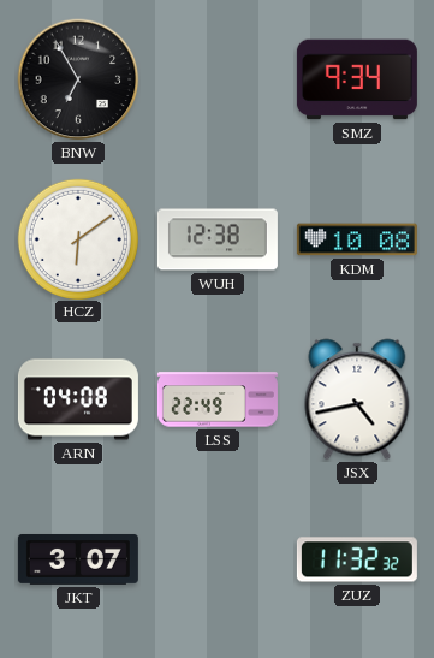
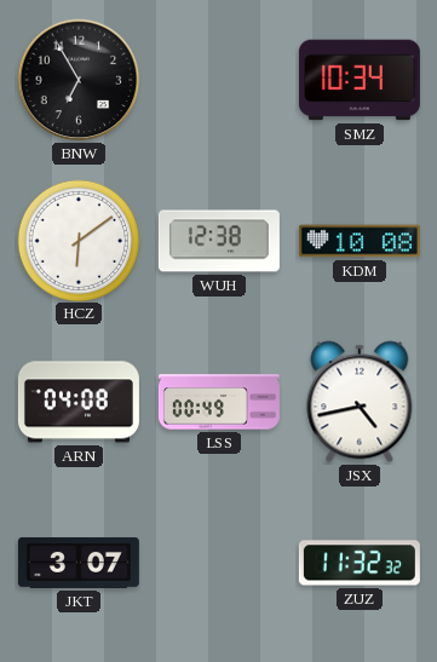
SMZ: 9:34 -> 10:34 (360, 80)
LSS: 22:49 -> 00:49 (219, 402)
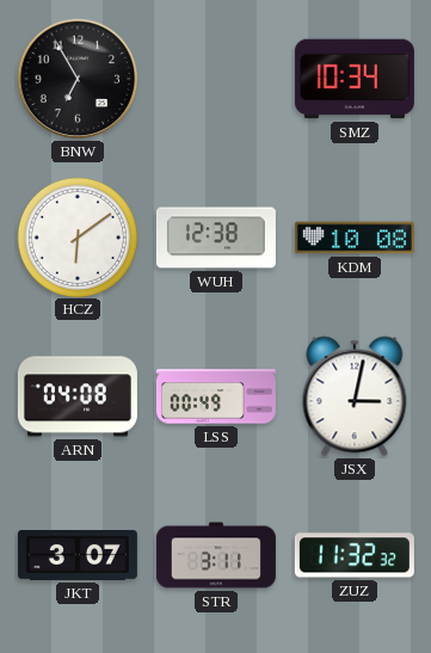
JSX: 4:43 -> 3:02 (355, 396)
STR: none -> 3:11 (216, 555)
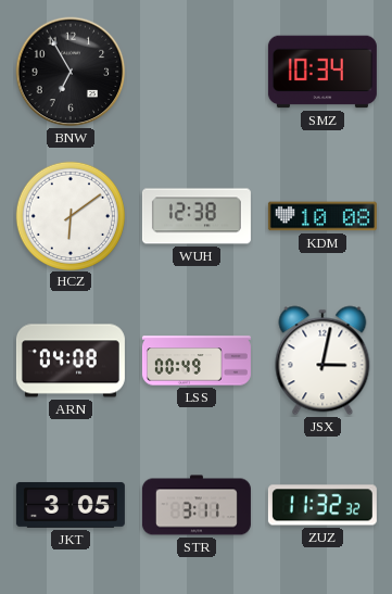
JKT: 3:07 -> 3:05 (71, 505)
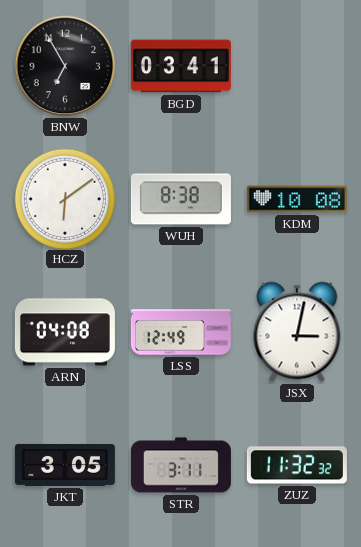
BGD: none -> 03:41 (181, 66)
SMZ: 10:34 -> none (323, 72)
WUH: 12:38 -> 8:38 (181, 199)
LSS: 00:49 -> 12:49 (181, 332)
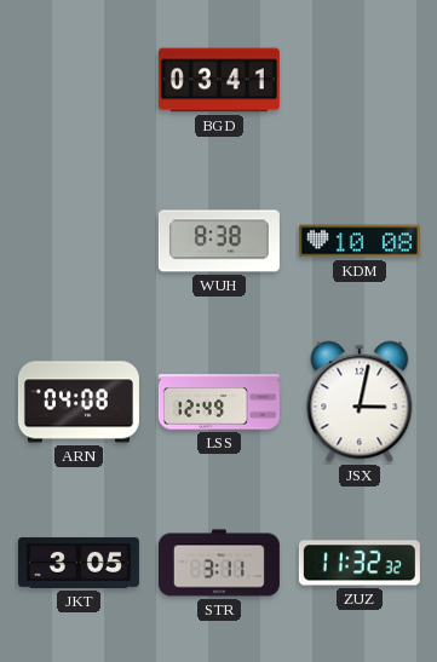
BNW: 6:55 -> none (65, 66)
HCZ: 6:09 -> none (64, 198)
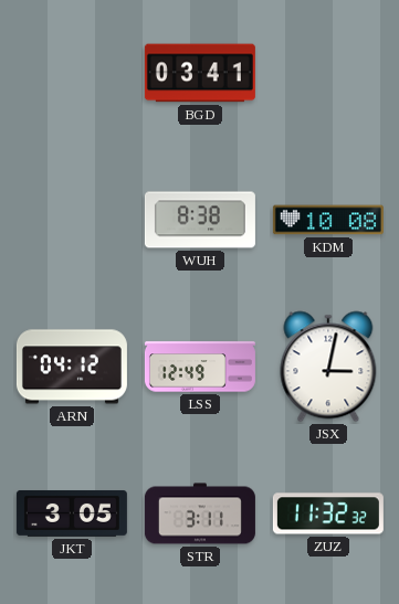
ARN: 04:08 -> 04:12 (72, 367)
